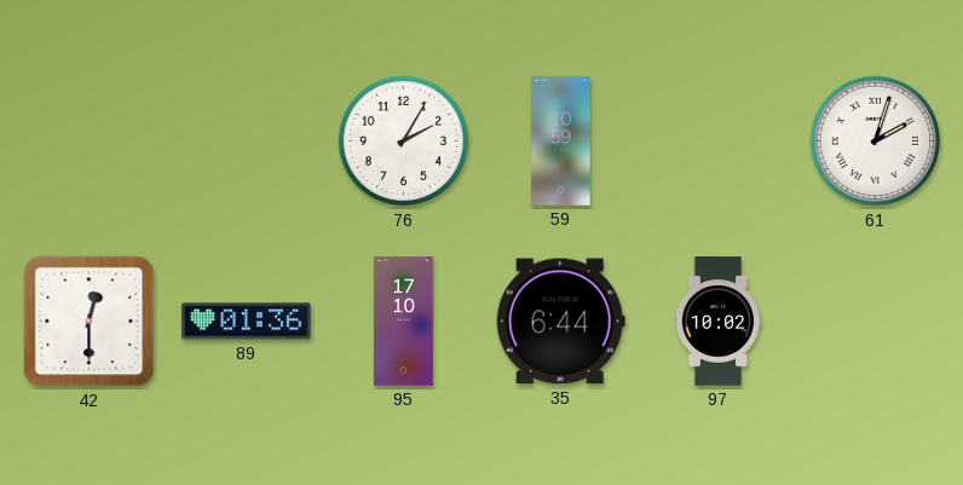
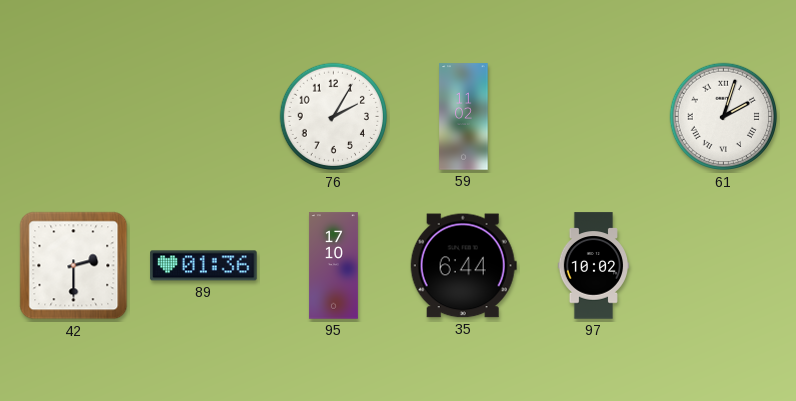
59: 10:59 -> 11:02 (464, 117)
42: 12:30 -> 2:30 (74, 266)
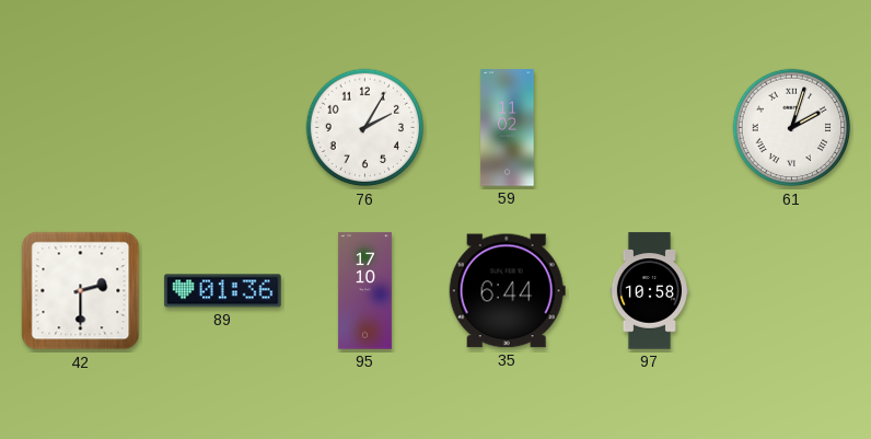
97: 10:02 -> 10:58 (650, 291)
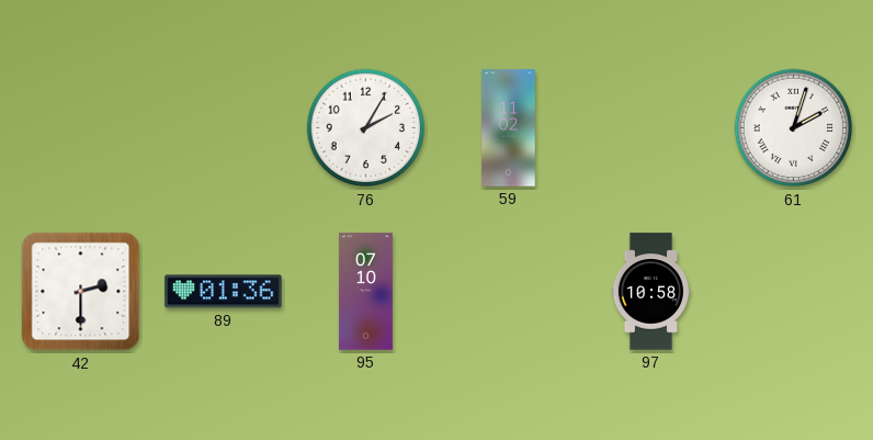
95: 17:10 -> 07:10 (365, 292)
35: 6:44 -> none (507, 291)
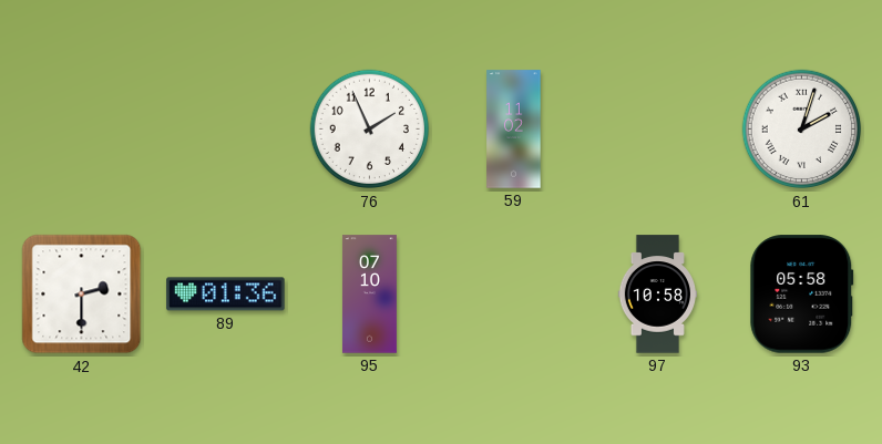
76: 2:05 -> 1:56 (370, 130)
93: none -> 05:58 (802, 295)
